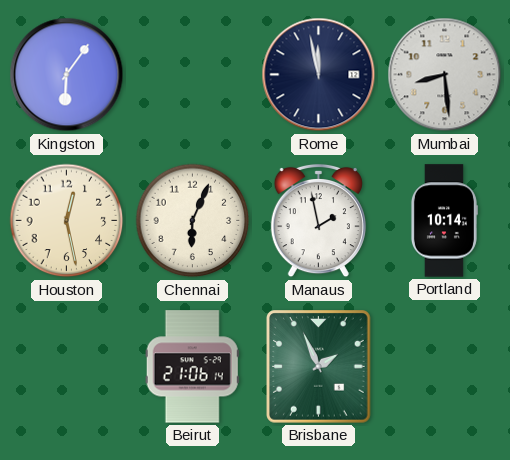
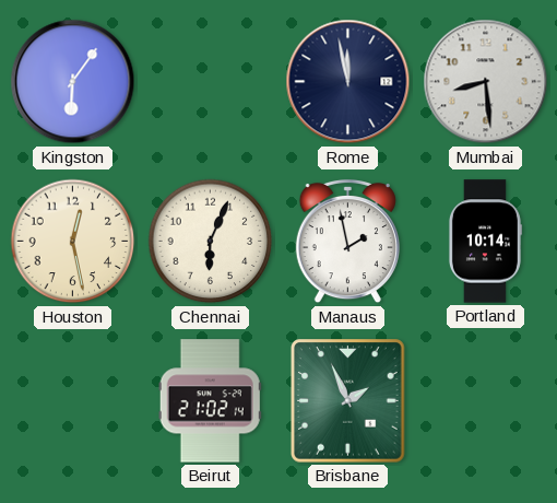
Beirut: 21:06 -> 21:02 (210, 401)
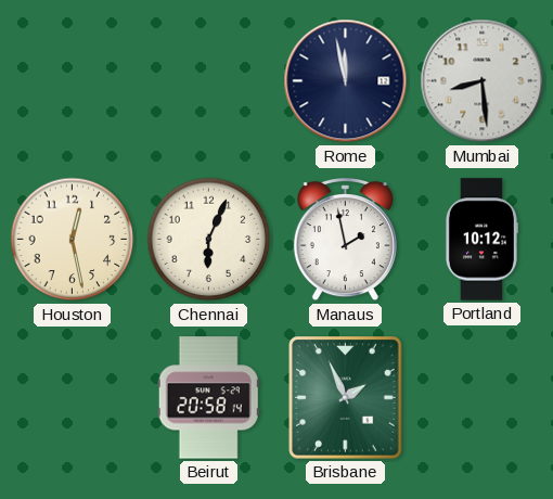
Kingston: 6:06 -> none (73, 82)
Portland: 10:14 -> 10:12 (481, 240)
Beirut: 21:02 -> 20:58 (208, 398)
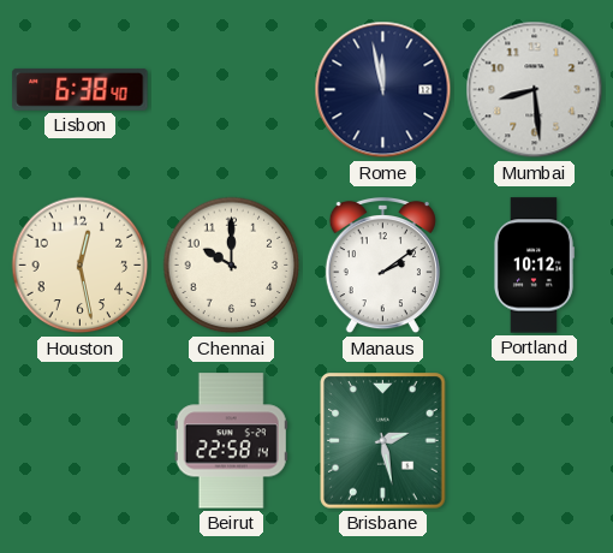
Lisbon: none -> 6:38 (81, 89)
Chennai: 6:04 -> 10:00 (232, 266)
Manaus: 1:58 -> 2:09 (382, 266)
Beirut: 20:58 -> 22:58 (231, 441)
Brisbane: 1:56 -> 2:28 (383, 441)
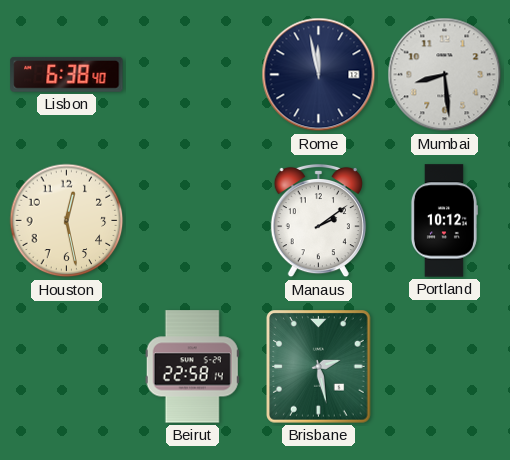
Chennai: 10:00 -> none (232, 266)
